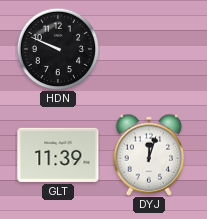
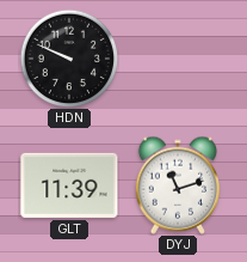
DYJ: 12:03 -> 11:12 (178, 185)
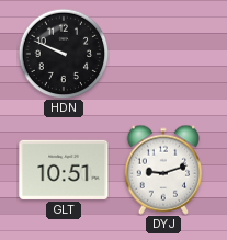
GLT: 11:39 -> 10:51 (64, 170)
DYJ: 11:12 -> 9:12 (163, 170)
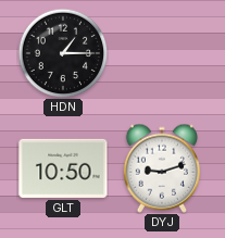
HDN: 9:49 -> 1:15 (63, 53)
GLT: 10:51 -> 10:50 (63, 168)
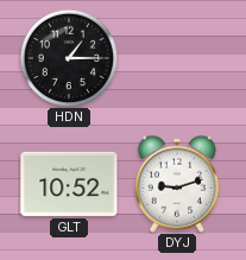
GLT: 10:50 -> 10:52 (69, 184)
